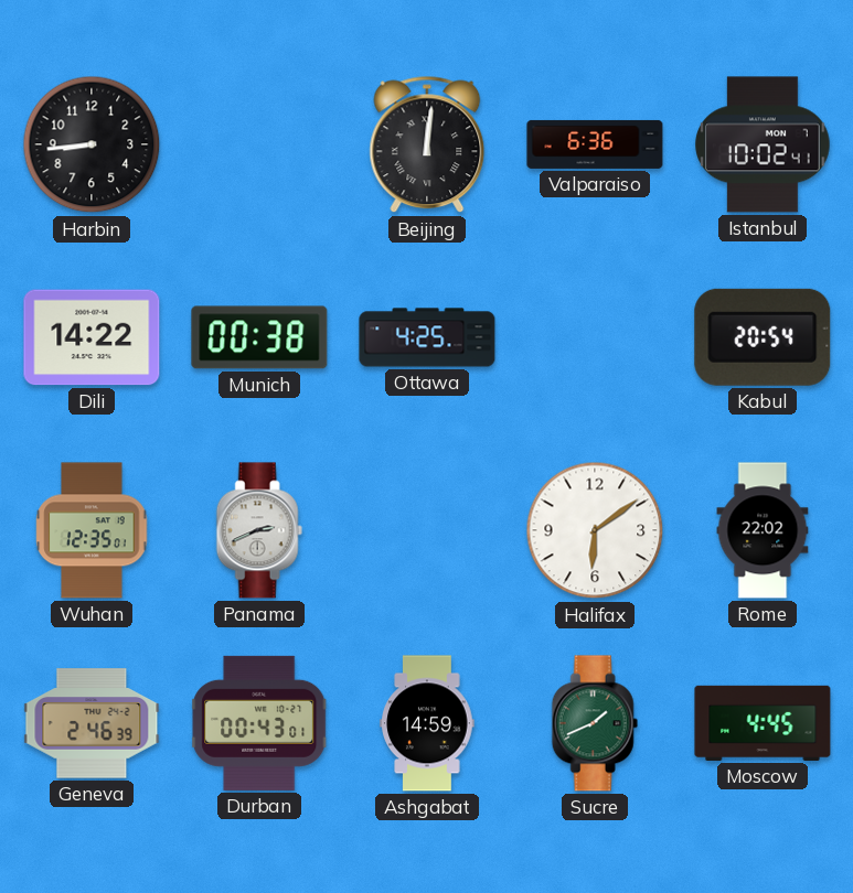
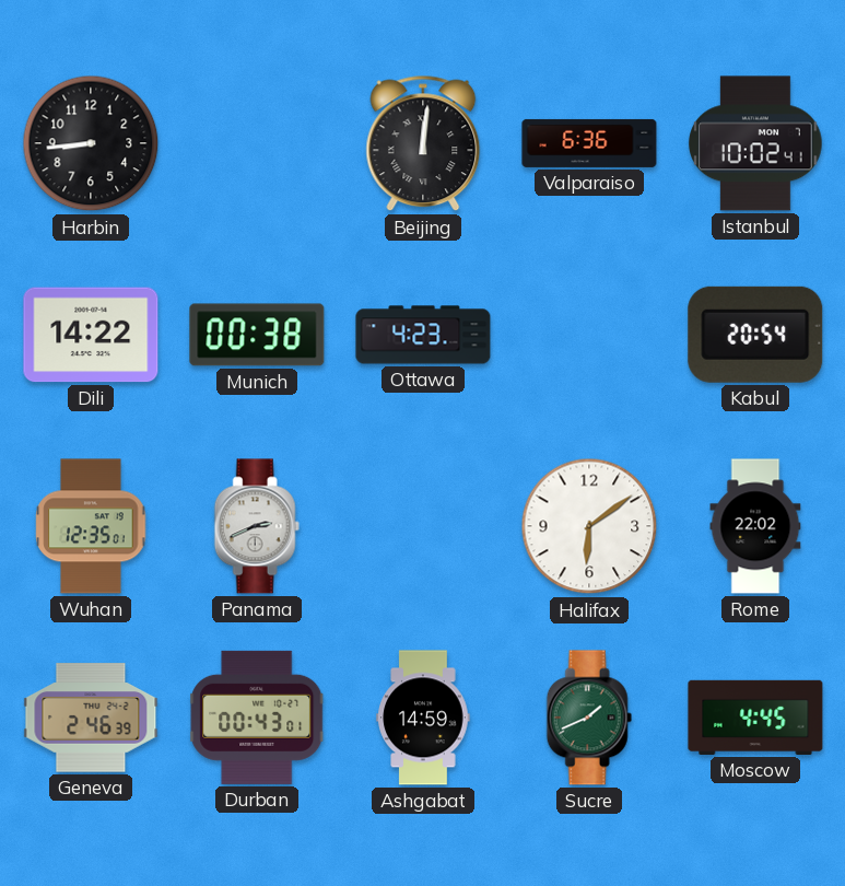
Ottawa: 4:25 -> 4:23 (423, 335)
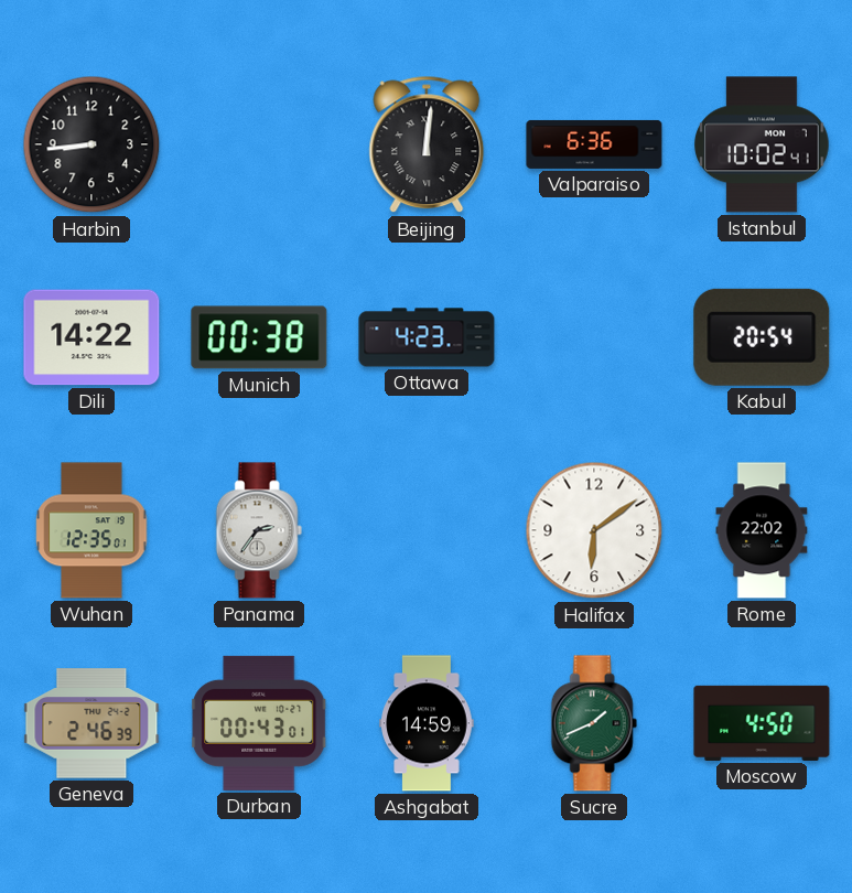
Panama: 2:41 -> 2:36 (259, 530)
Moscow: 4:45 -> 4:50 (762, 723)
